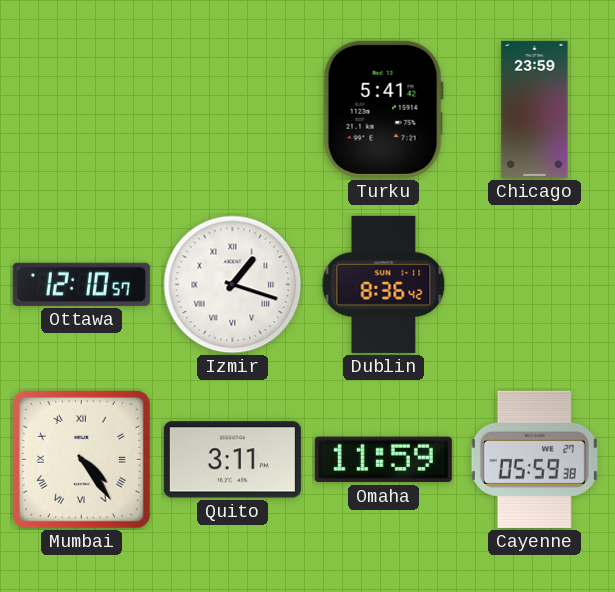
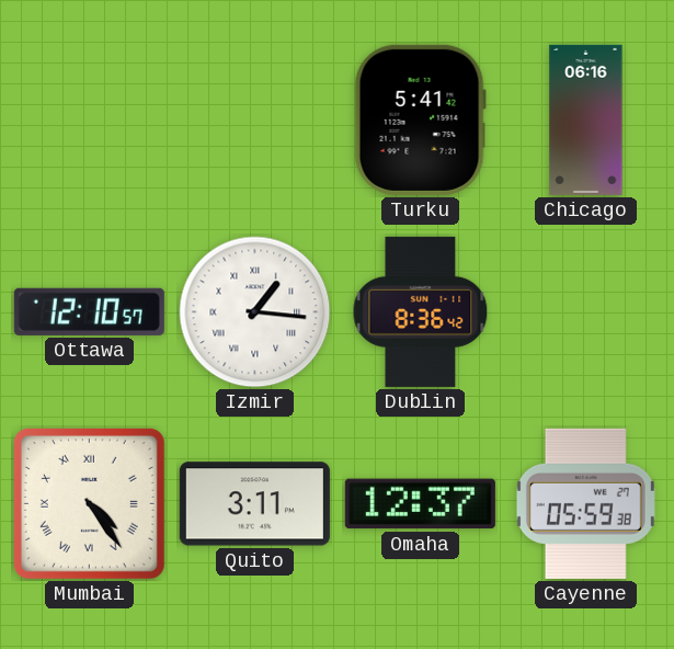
Chicago: 23:59 -> 06:16 (586, 119)
Izmir: 1:18 -> 1:16 (255, 312)
Omaha: 11:59 -> 12:37 (420, 504)
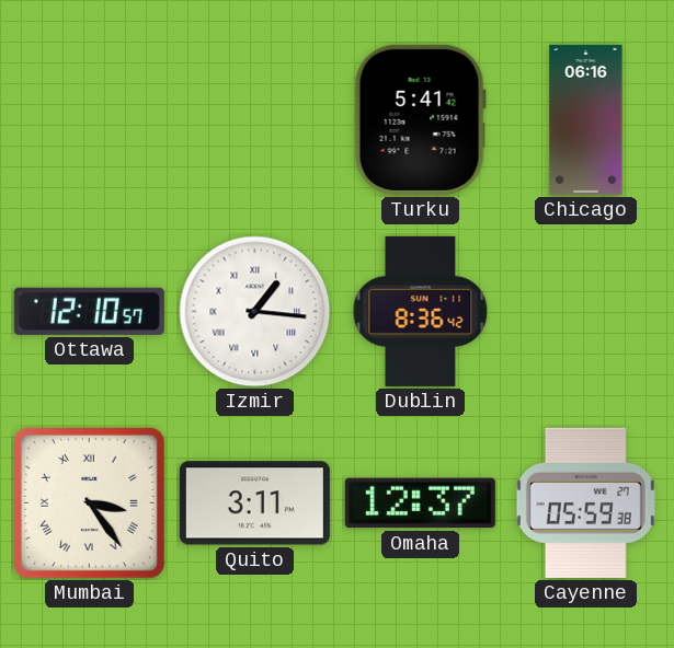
Mumbai: 4:24 -> 3:24 (89, 502)
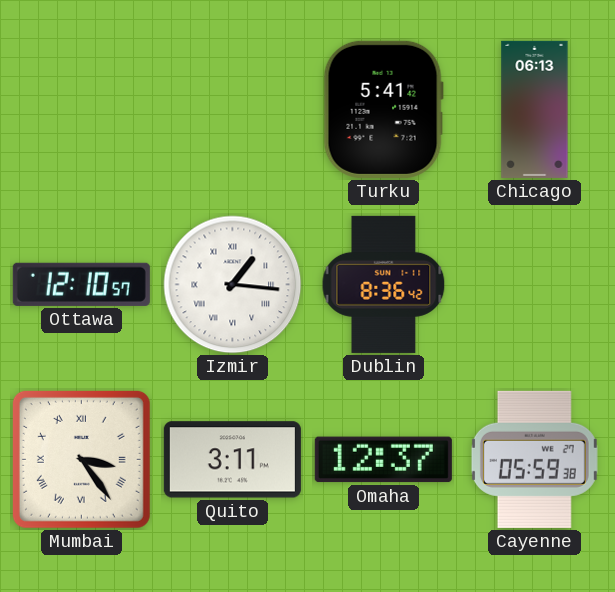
Chicago: 06:16 -> 06:13 (535, 109)
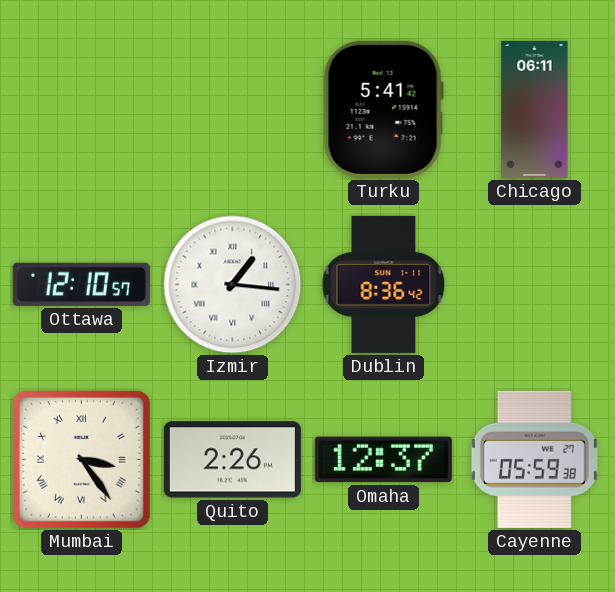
Chicago: 06:13 -> 06:11 (535, 109)
Quito: 3:11 -> 2:26 (232, 460)
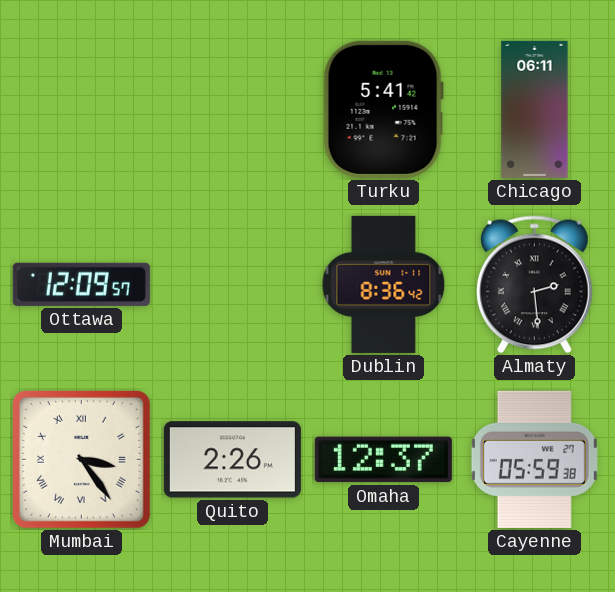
Ottawa: 12:10 -> 12:09 (81, 284)
Izmir: 1:16 -> none (233, 285)
Almaty: none -> 2:29 (534, 285)
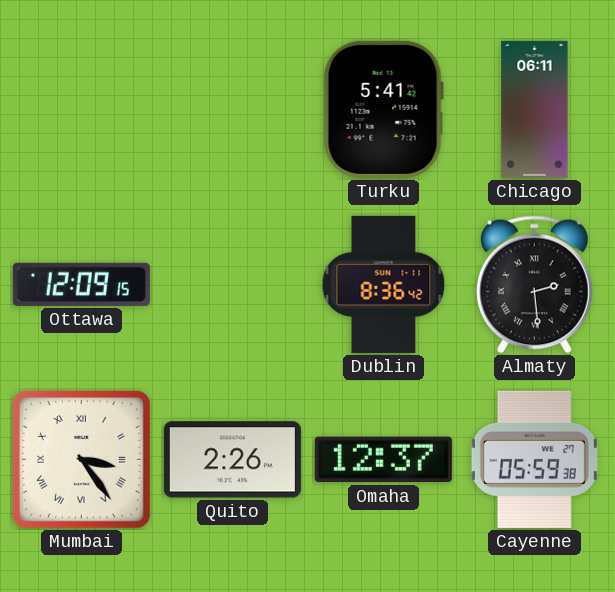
Ottawa: 12:09:57 -> 12:09:15 (81, 284)
